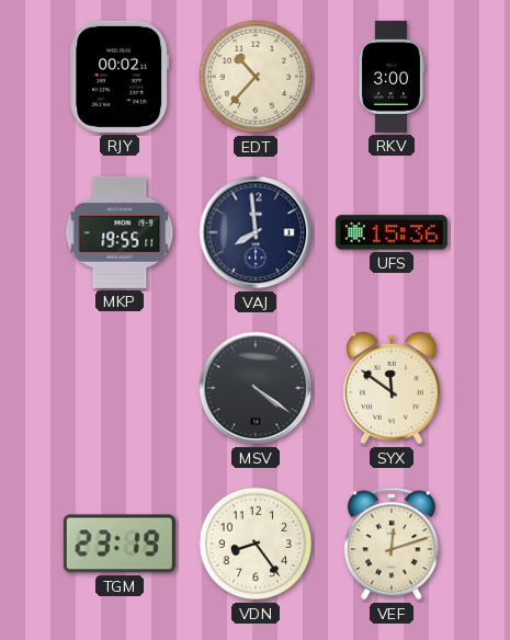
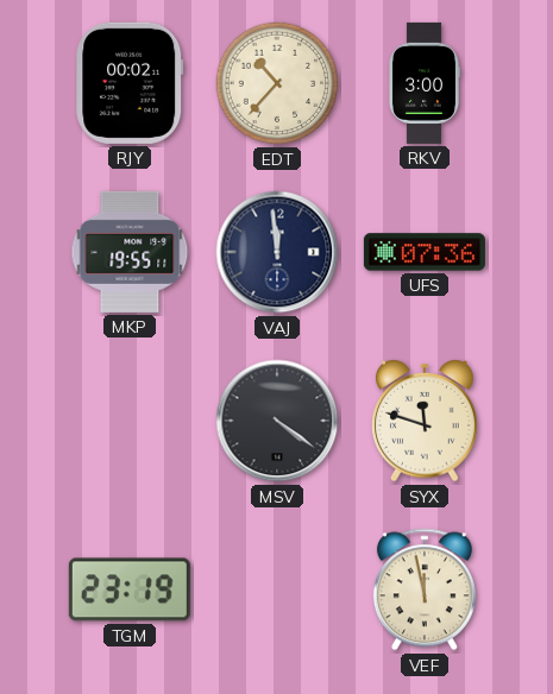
VAJ: 7:59 -> 11:59 (277, 252)
UFS: 15:36 -> 07:36 (425, 252)
SYX: 11:51 -> 11:48 (426, 421)
VDN: 8:24 -> none (256, 544)
VEF: 12:12 -> 11:58 (425, 589)
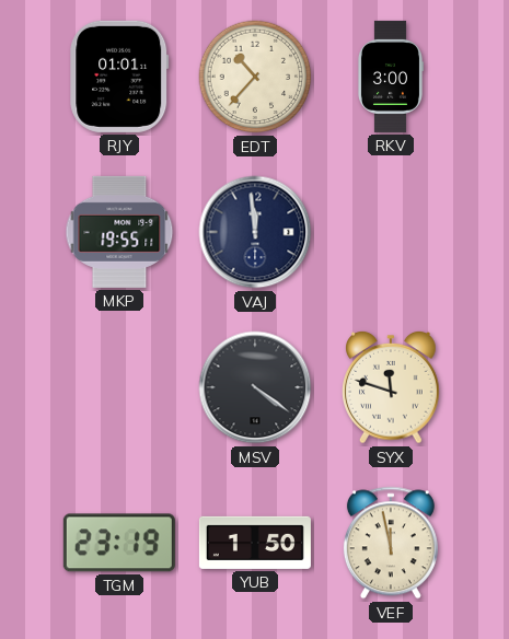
RJY: 00:02 -> 01:01 (119, 77)
UFS: 07:36 -> none (425, 252)
YUB: none -> 1:50 (255, 543)
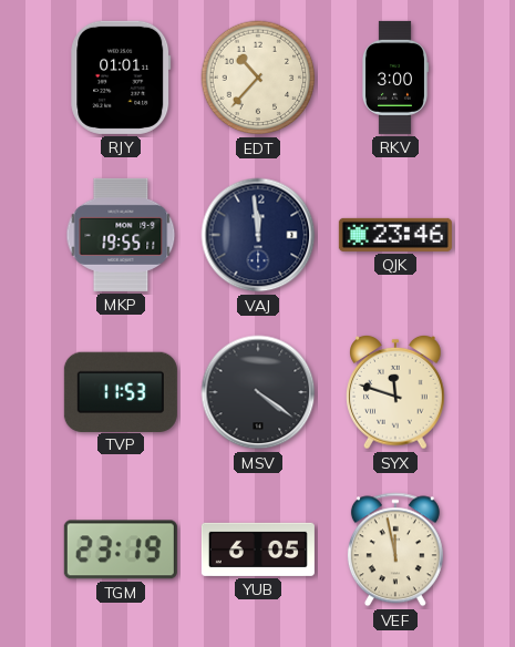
QJK: none -> 23:46 (395, 235)
TVP: none -> 11:53 (121, 391)
YUB: 1:50 -> 6:05 (258, 550)
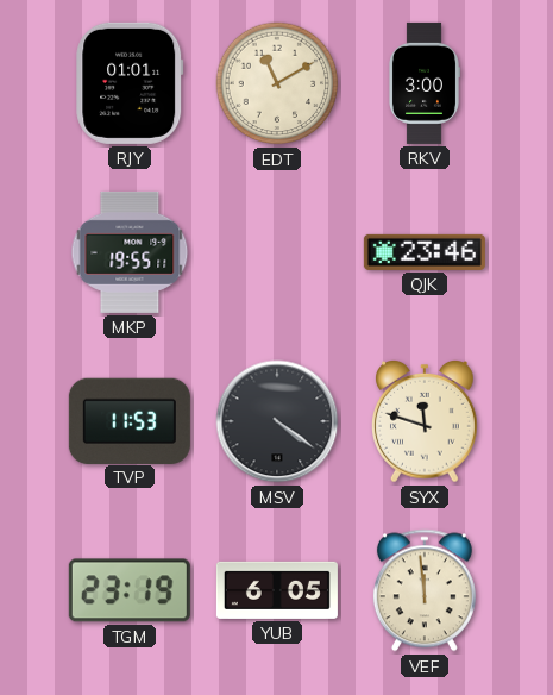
EDT: 10:37 -> 11:10 (277, 83)
VAJ: 11:59 -> none (258, 235)
VEF: 11:58 -> 11:59 (425, 590)
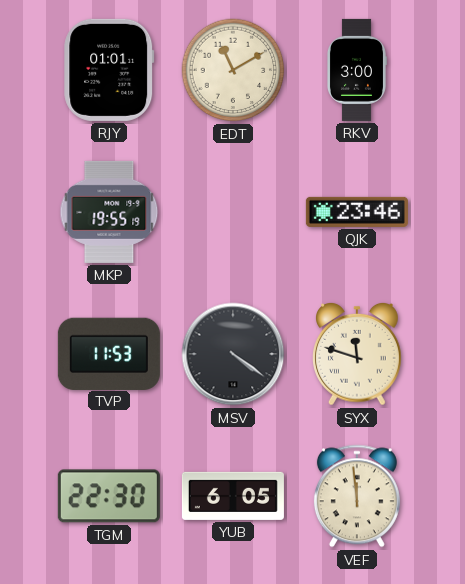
MKP: 19:55:11 -> 19:55:19 (109, 212)
TGM: 23:19 -> 22:30 (109, 496)
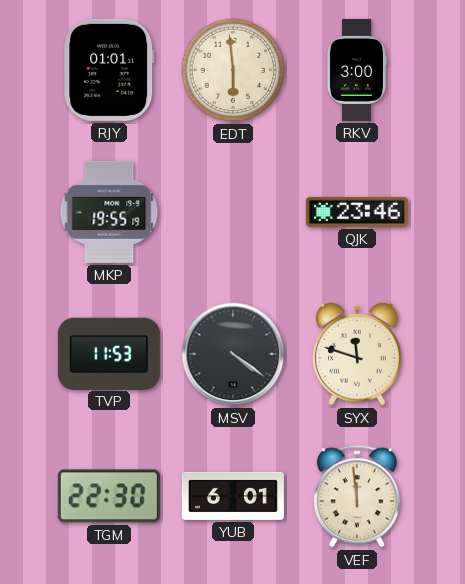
EDT: 11:10 -> 5:59 (233, 70)
YUB: 6:05 -> 6:01 (233, 496)
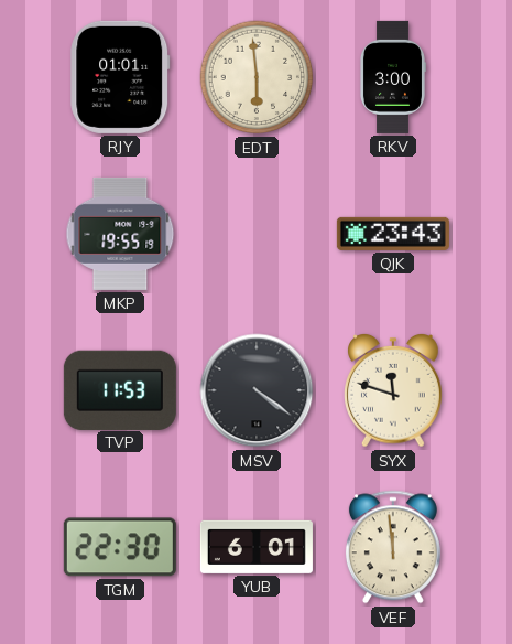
QJK: 23:46 -> 23:43 (393, 234)
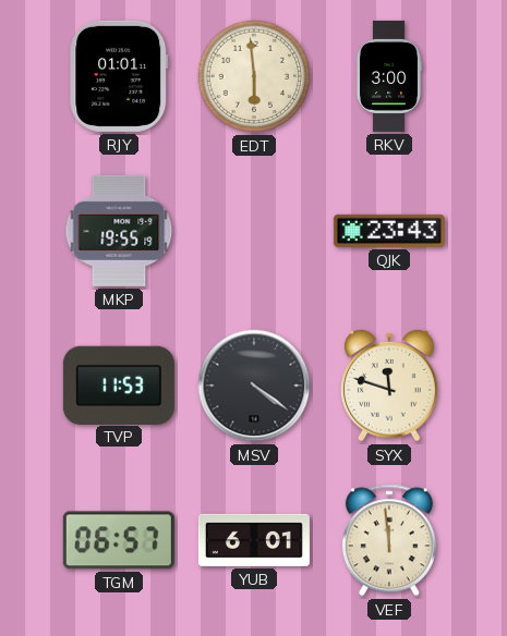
TGM: 22:30 -> 06:57 (119, 540)
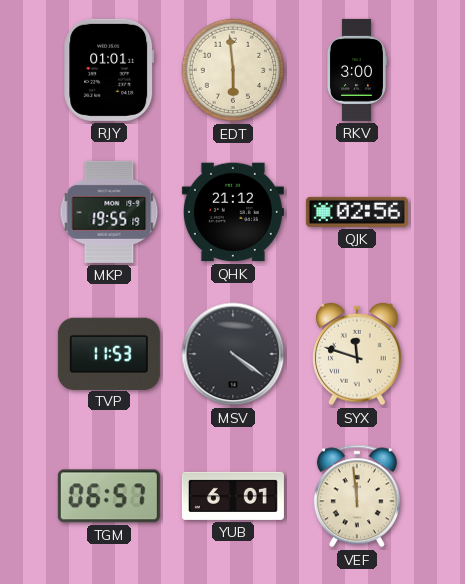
QHK: none -> 21:12 (233, 212)
QJK: 23:43 -> 02:56 (357, 212)
